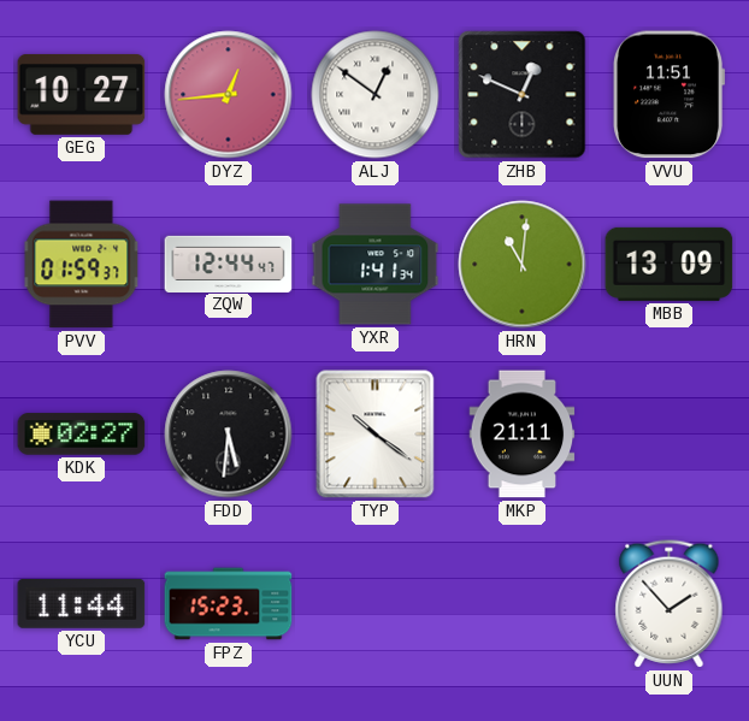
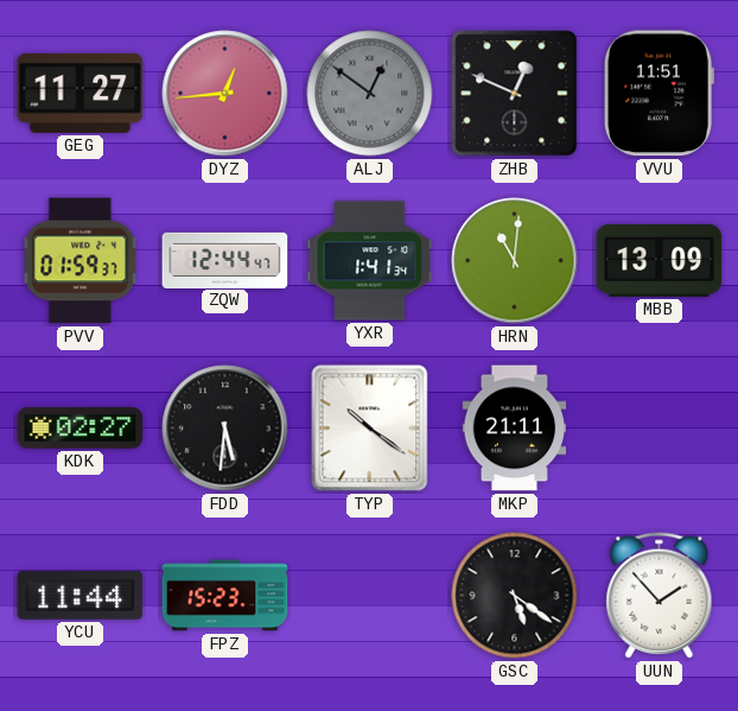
GEG: 10:27 -> 11:27 (81, 93)
ALJ dial: white -> grey (370, 94)
GSC: none -> 5:21 (515, 596)
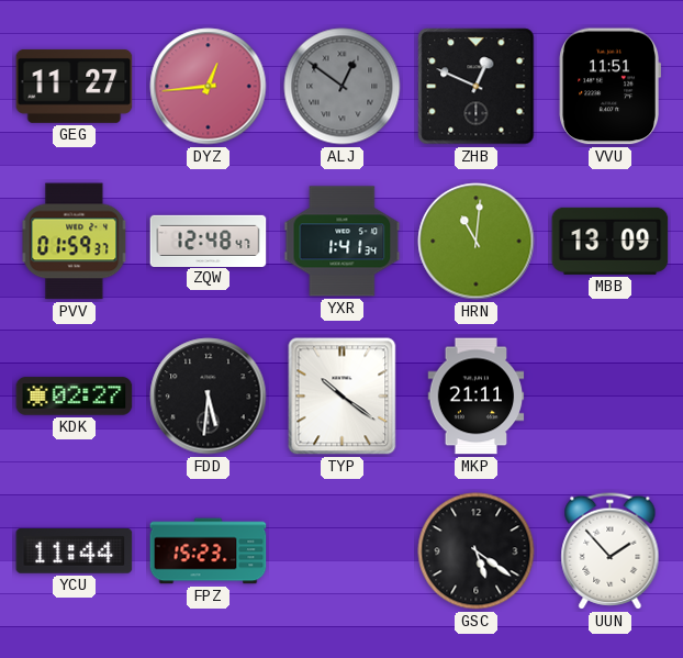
ZQW: 12:44 -> 12:48 (209, 241)
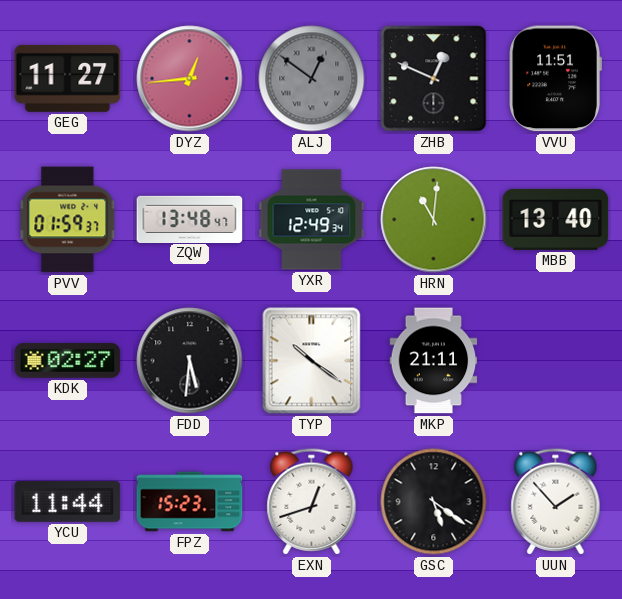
ZQW: 12:48 -> 13:48 (190, 219)
YXR: 1:41 -> 12:49 (312, 220)
MBB: 13:09 -> 13:40 (556, 219)
EXN: none -> 12:42 (312, 502)
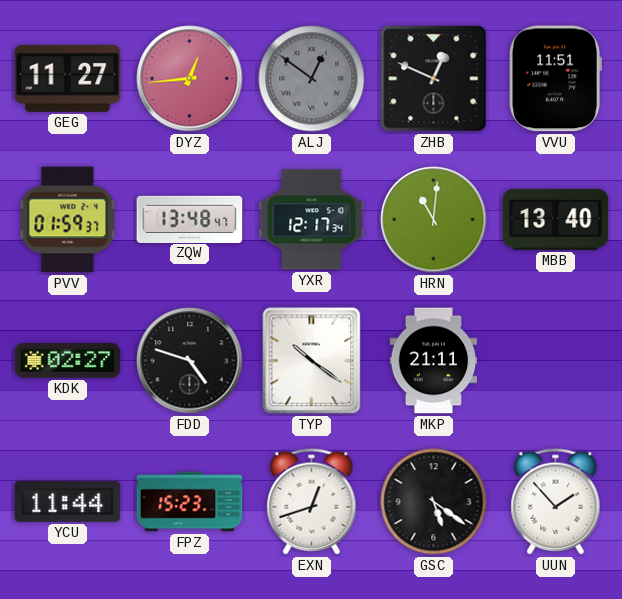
YXR: 12:49 -> 12:17 (312, 220)
FDD: 5:31 -> 4:48 (190, 361)
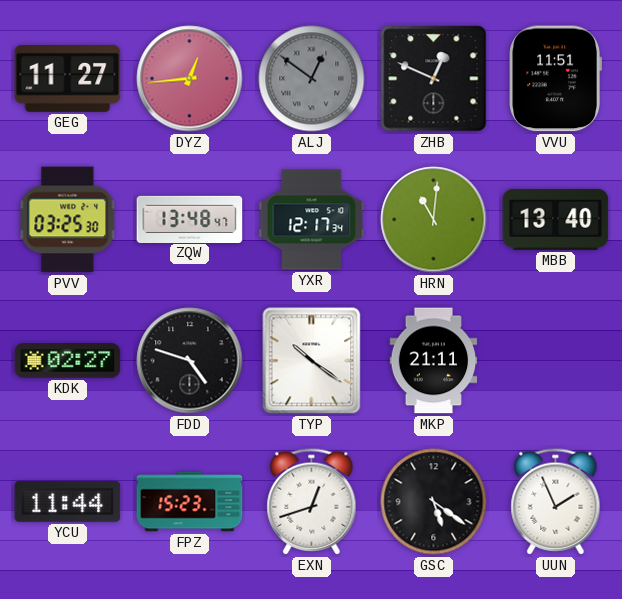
PVV: 01:59 -> 03:25 (68, 220)
UUN: 1:53 -> 1:56 (556, 502)
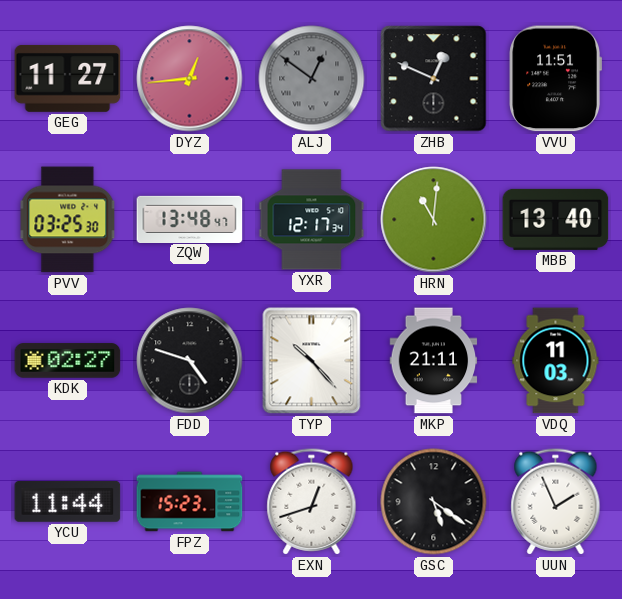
TYP: 10:21 -> 10:23 (312, 361)
VDQ: none -> 11:03 (556, 361)
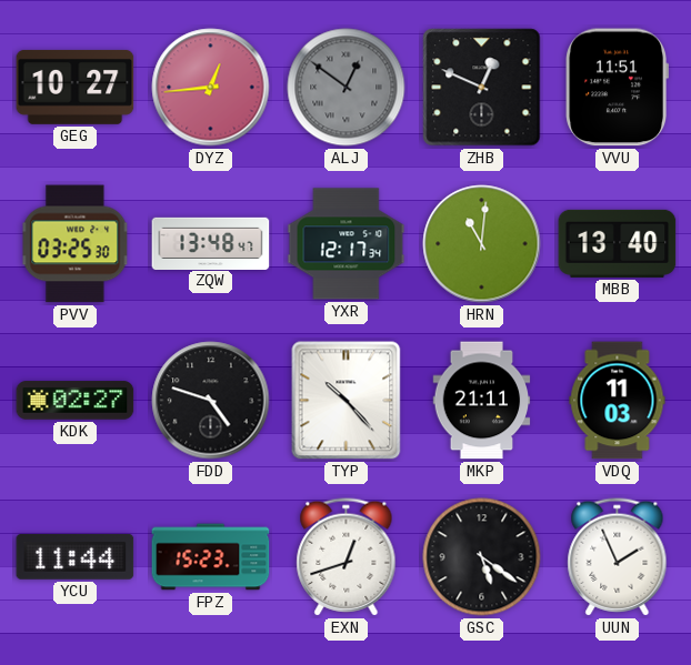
GEG: 11:27 -> 10:27 (76, 87)
